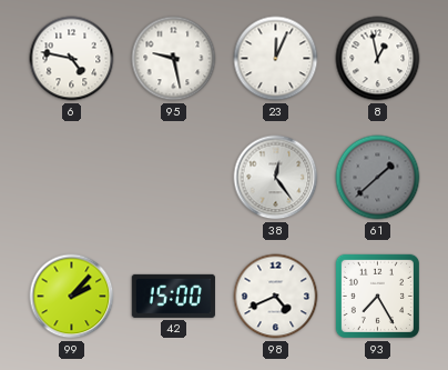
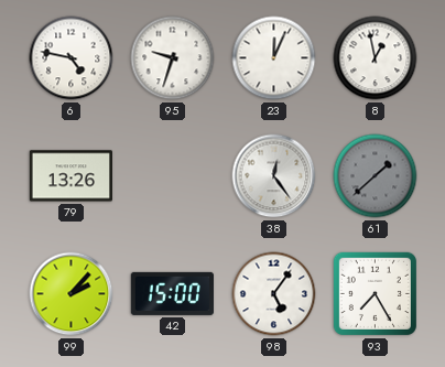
95: 9:28 -> 9:33 (173, 58)
79: none -> 13:26 (70, 176)
98: 4:41 -> 5:06 (274, 294)
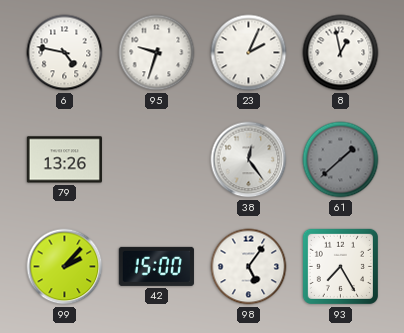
23: 12:04 -> 2:04 (249, 53)
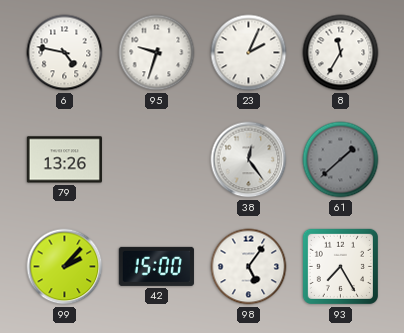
8: 12:58 -> 11:35 (341, 53)
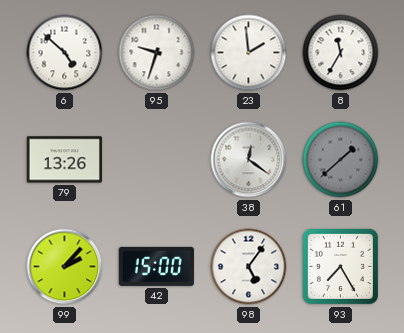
6: 4:47 -> 4:52 (65, 53)
23: 2:04 -> 1:59 (249, 53)
38: 12:24 -> 12:21 (249, 160)
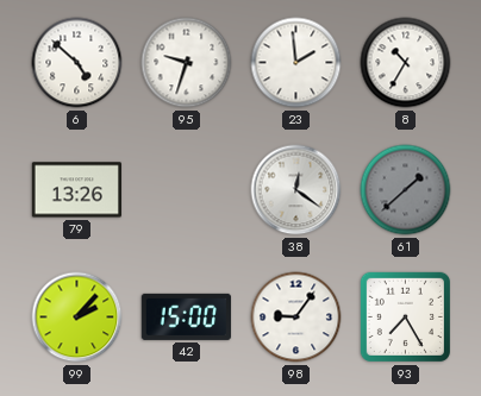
8: 11:35 -> 10:35 (406, 63)
98: 5:06 -> 9:06 (296, 318)
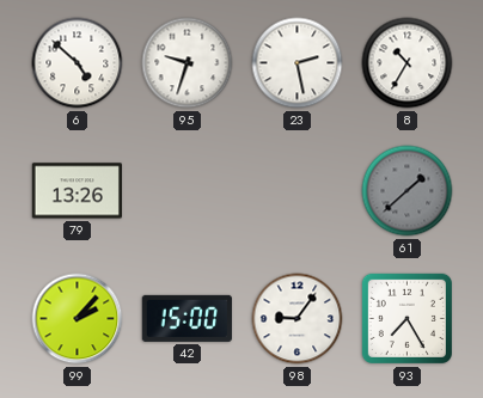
23: 1:59 -> 2:28 (298, 63)
38: 12:21 -> none (296, 190)
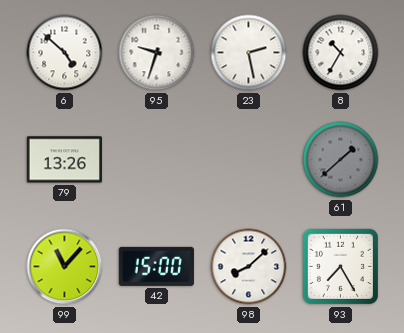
99: 2:07 -> 11:07 (65, 267)
98: 9:06 -> 8:08 (249, 267)
